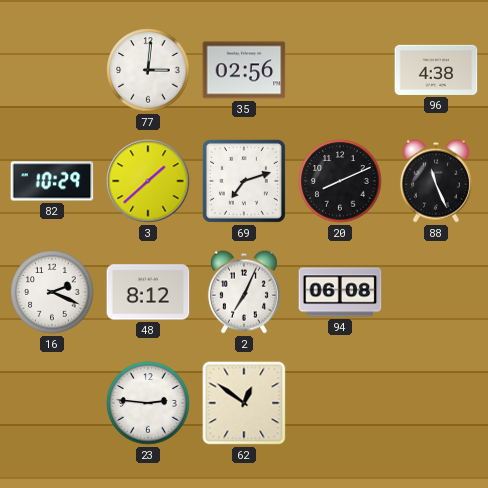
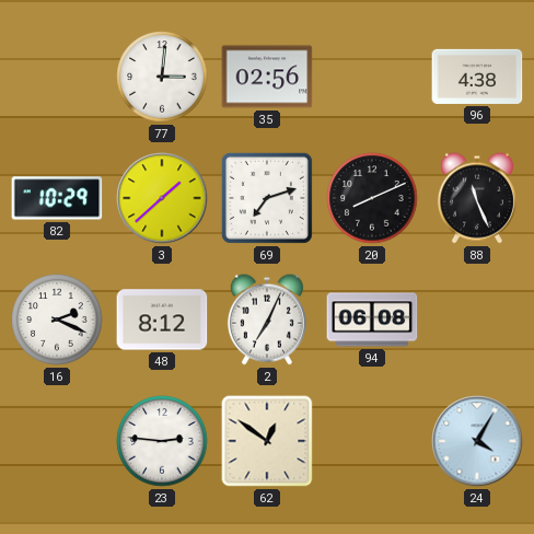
24: none -> 4:05 (477, 441)
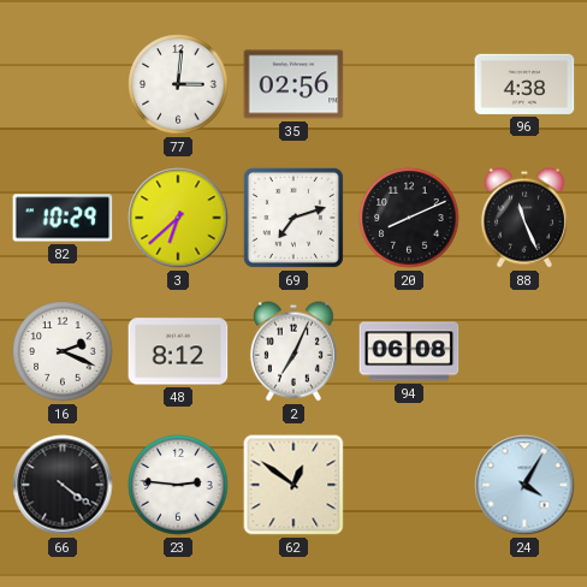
3: 1:38 -> 6:38 (178, 218)
66: none -> 4:21 (63, 485)
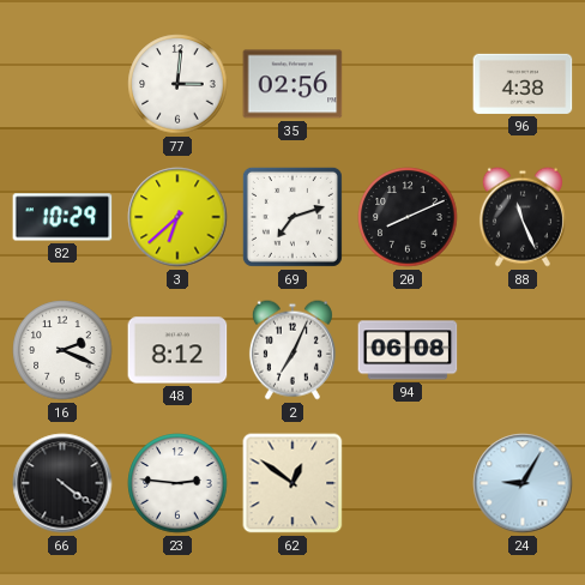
24: 4:05 -> 9:05 (523, 483)
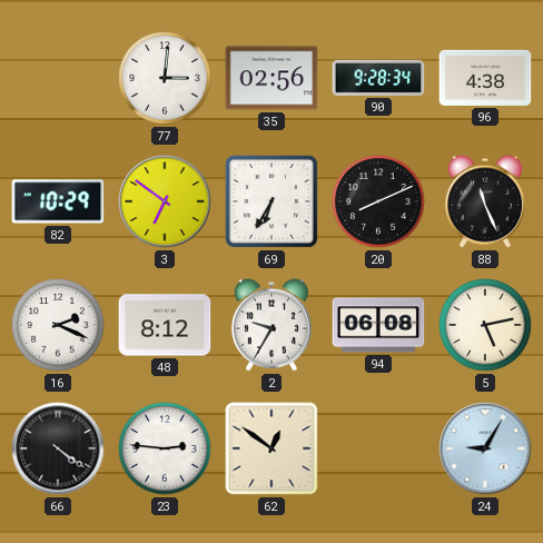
90: none -> 9:28 (378, 78)
3: 6:38 -> 6:51 (165, 201)
69: 7:12 -> 6:35 (271, 201)
2: 7:04 -> 9:35 (271, 325)
5: none -> 5:13 (485, 325)
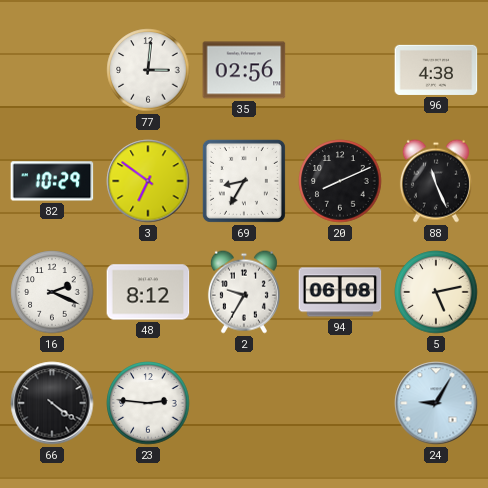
90: 9:28 -> none (378, 78)
69: 6:35 -> 8:35 (244, 181)
62: 12:51 -> none (271, 448)
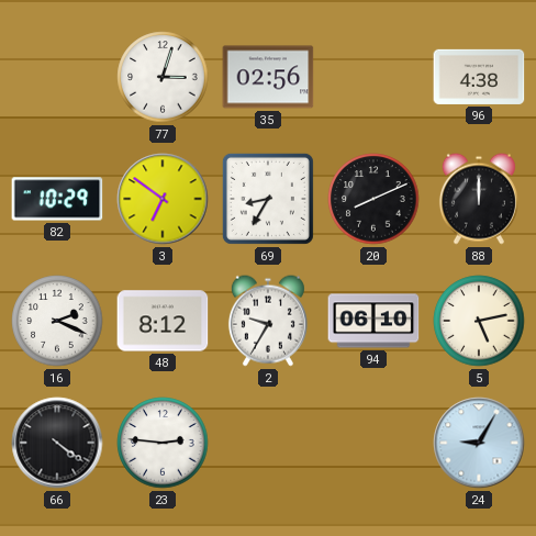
77: 3:01 -> 3:03 (163, 77)
88: 11:26 -> 12:00 (479, 199)
94: 06:08 -> 06:10 (373, 321)
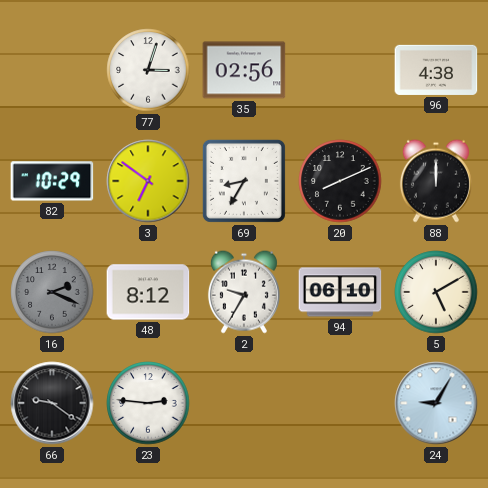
16 dial: white -> grey (52, 292)
5: 5:13 -> 5:10 (436, 292)
66: 4:21 -> 9:21 (52, 403)
